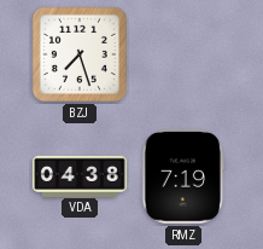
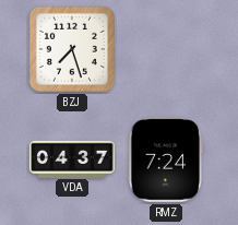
VDA: 04:38 -> 04:37 (72, 158)
RMZ: 7:19 -> 7:24 (166, 159)
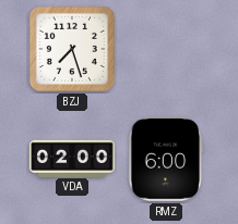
VDA: 04:37 -> 02:00 (72, 158)
RMZ: 7:24 -> 6:00 (166, 159)
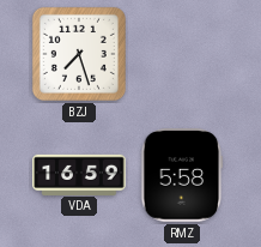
VDA: 02:00 -> 16:59 (79, 174)
RMZ: 6:00 -> 5:58 (182, 175)
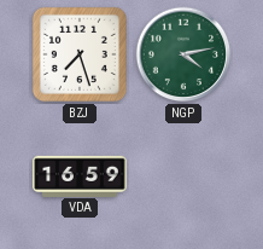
NGP: none -> 4:13 (183, 54)
RMZ: 5:58 -> none (182, 175)
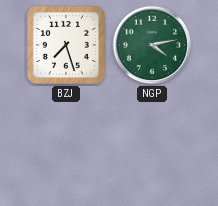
VDA: 16:59 -> none (80, 175)
